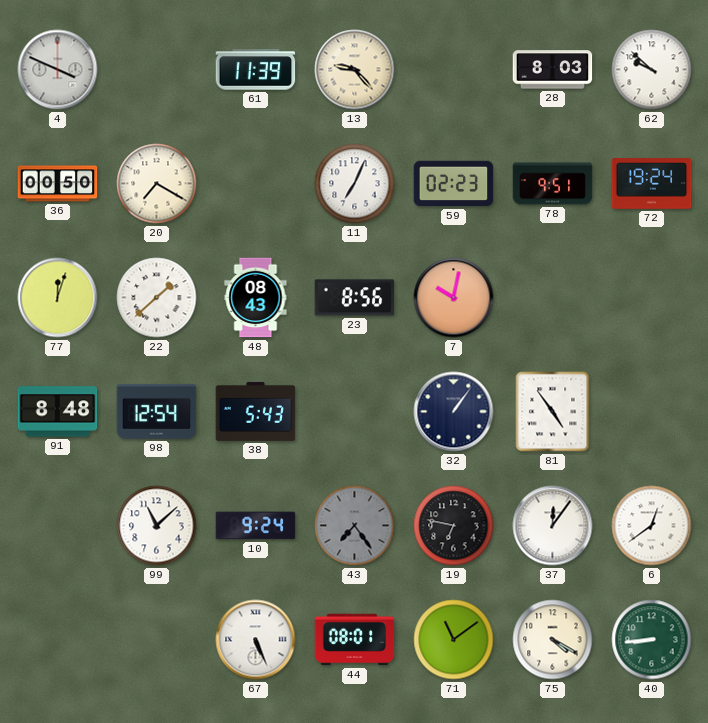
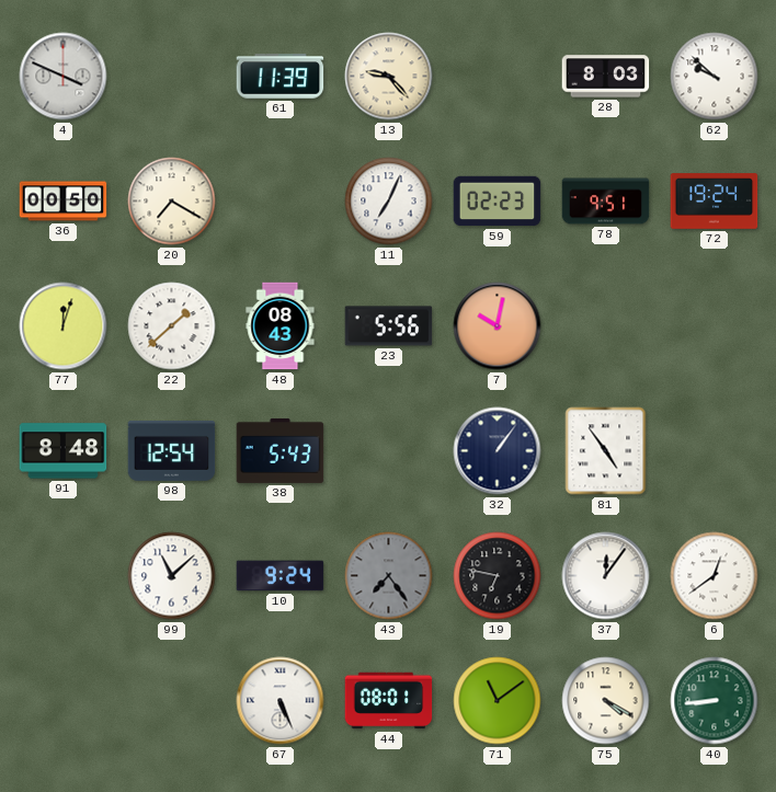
23: 8:56 -> 5:56 (389, 326)
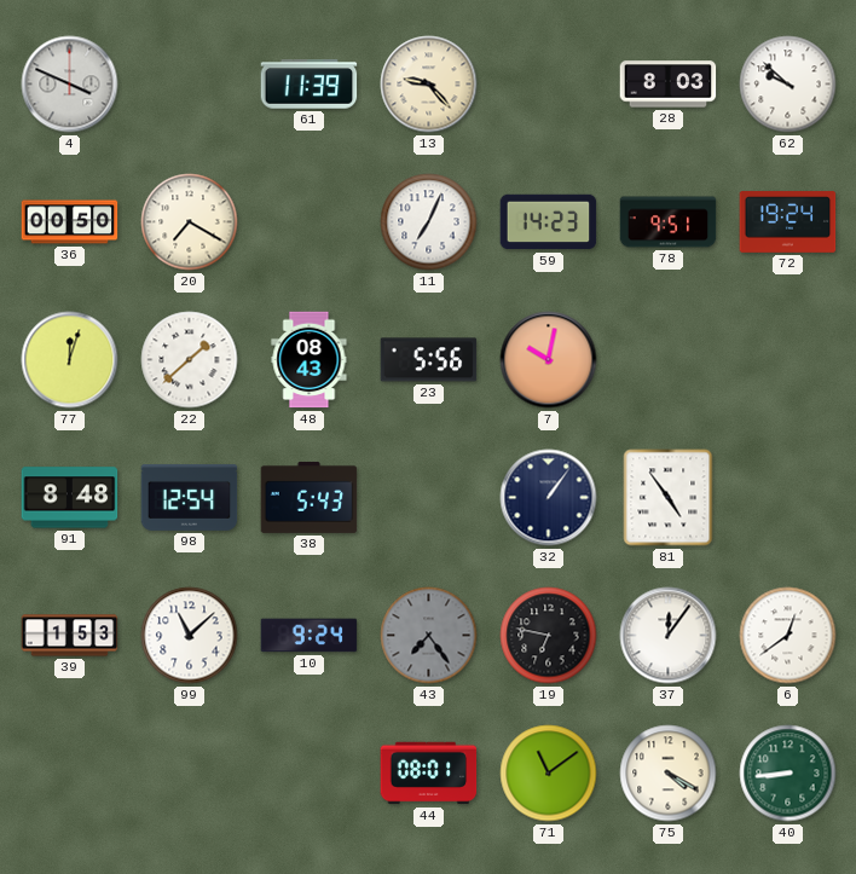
59: 02:23 -> 14:23 (549, 222)
39: none -> 1:53 (70, 636)
67: 5:26 -> none (281, 701)
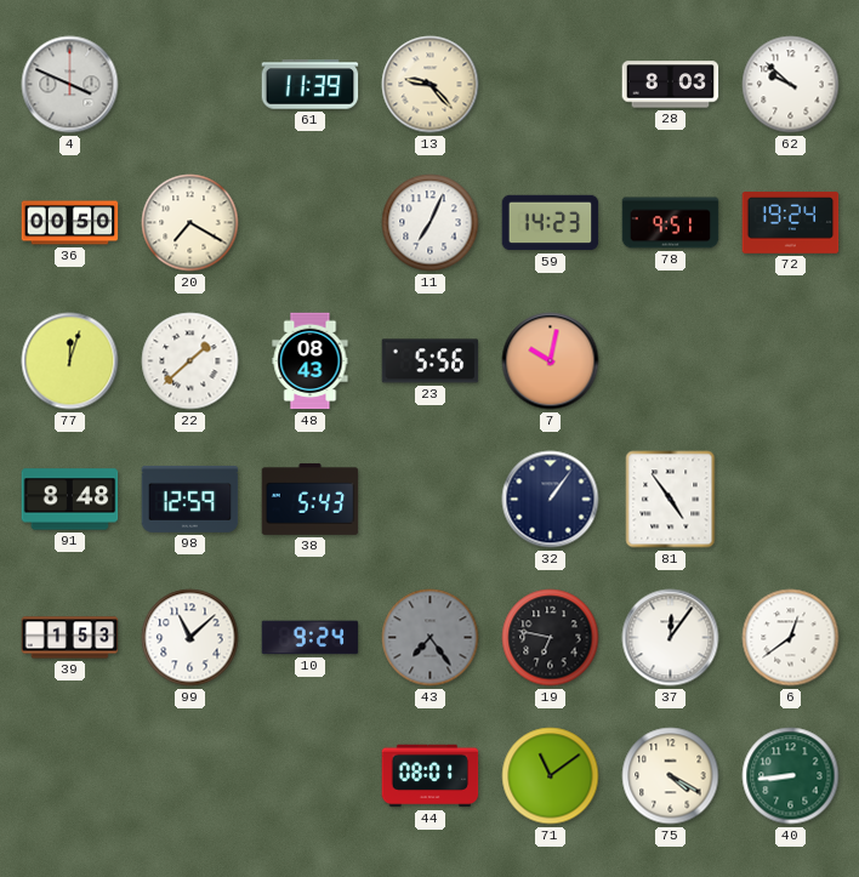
98: 12:54 -> 12:59 (190, 499)
